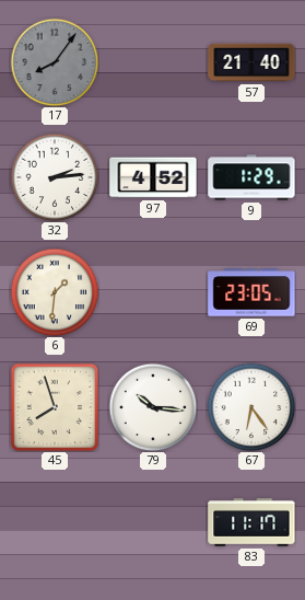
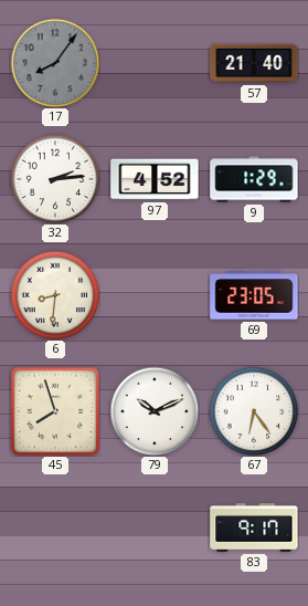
6: 1:31 -> 8:31 (55, 295)
79: 10:16 -> 10:11 (155, 411)
83: 11:17 -> 9:17 (254, 529)
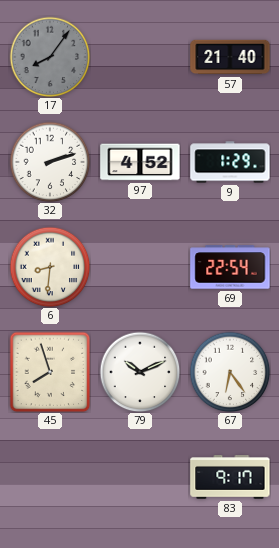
32: 2:14 -> 2:12 (50, 162)
69: 23:05 -> 22:54 (230, 267)
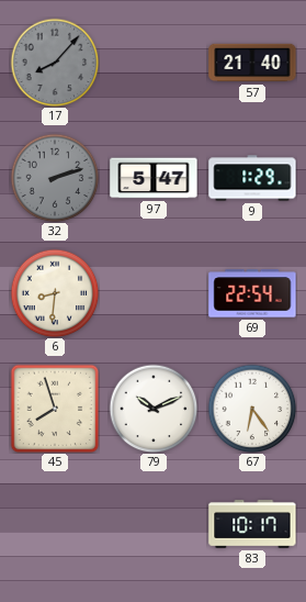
17: 8:06 -> 8:07 (55, 63)
32 dial: white -> grey (55, 178)
97: 4:52 -> 5:47 (154, 178)
83: 9:17 -> 10:17 (252, 525)
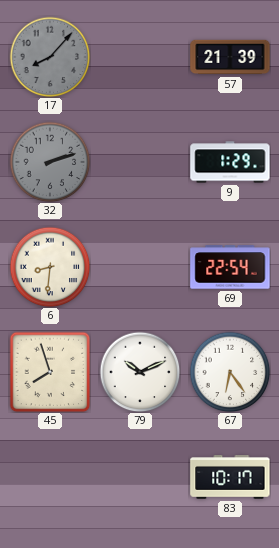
57: 21:40 -> 21:39 (230, 57)
97: 5:47 -> none (154, 178)
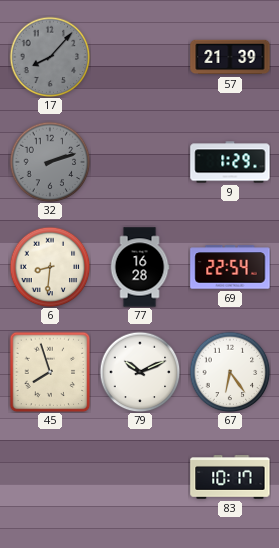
77: none -> 16:28 (140, 267)
